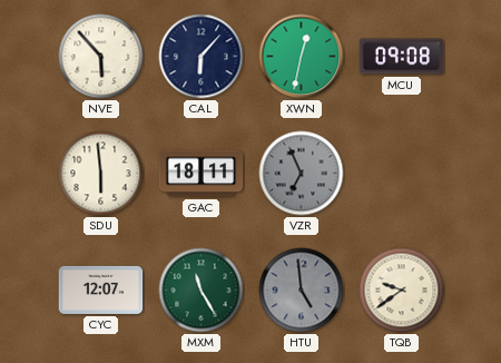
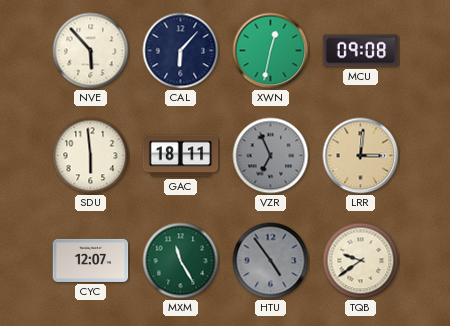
LRR: none -> 3:01 (361, 156)
HTU: 4:59 -> 4:54 (271, 261)
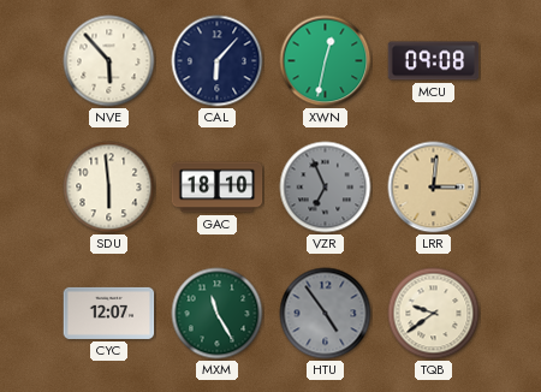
GAC: 18:11 -> 18:10 (218, 188)
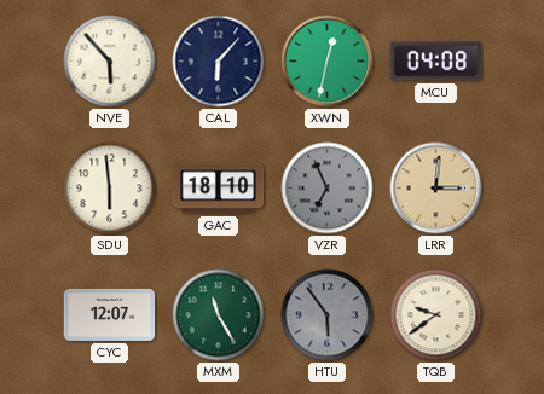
MCU: 09:08 -> 04:08 (436, 62)
HTU: 4:54 -> 5:54 (328, 315)
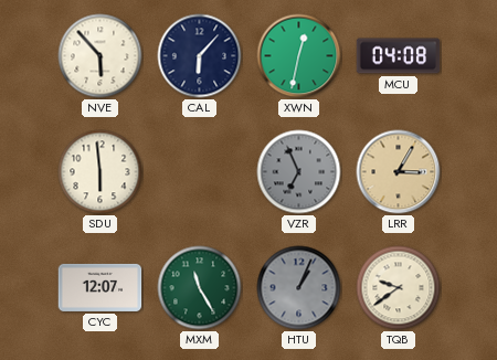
GAC: 18:10 -> none (219, 189)
LRR: 3:01 -> 3:05 (399, 172)
HTU: 5:54 -> 1:04 (299, 288)
